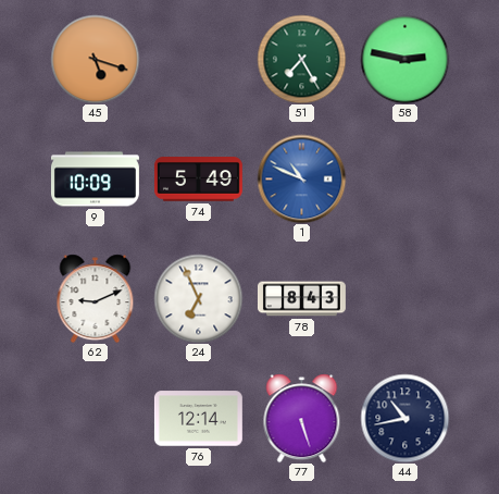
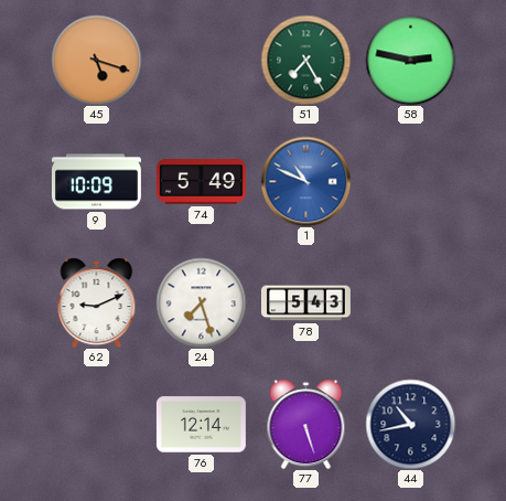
24: 6:56 -> 7:27 (201, 302)
78: 8:43 -> 5:43 (305, 303)
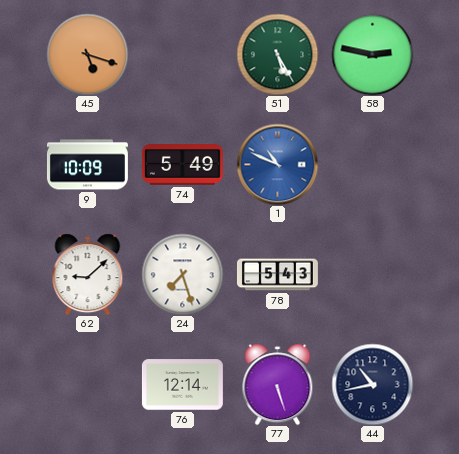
51: 7:25 -> 5:25 (277, 54)
62: 9:11 -> 9:08 (88, 274)
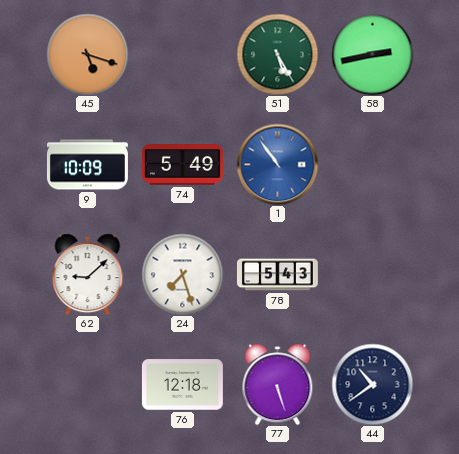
58: 2:47 -> 2:43 (372, 54)
1: 10:49 -> 10:54 (277, 164)
76: 12:14 -> 12:18 (182, 385)
44: 10:43 -> 10:39 (372, 384)
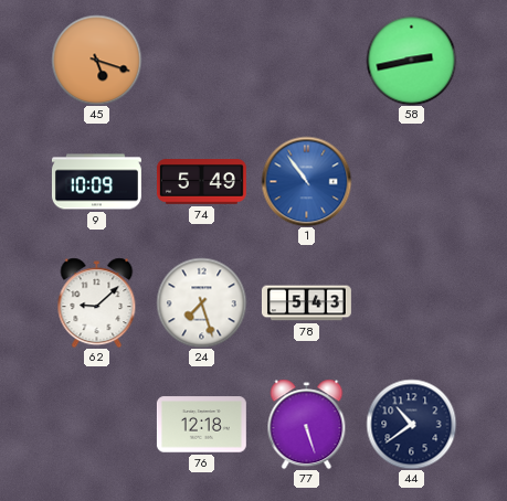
51: 5:25 -> none (277, 54)
